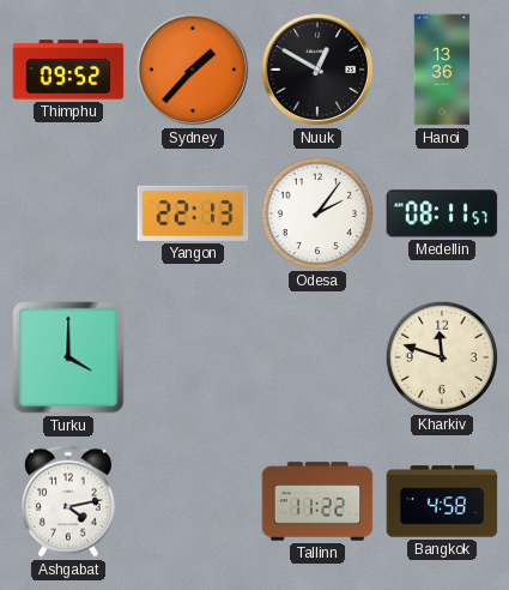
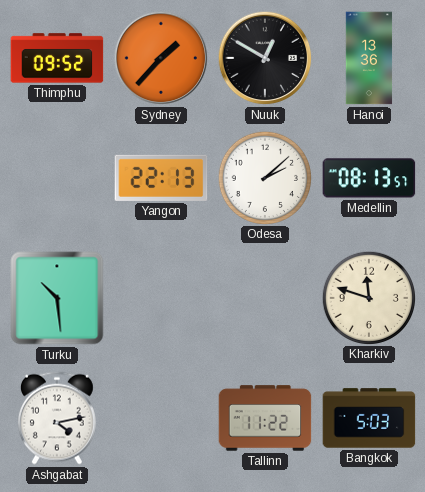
Odesa: 2:06 -> 2:08 (264, 177)
Medellin: 08:11 -> 08:13 (369, 178)
Turku: 4:00 -> 10:29 (57, 298)
Bangkok: 4:58 -> 5:03 (369, 418)
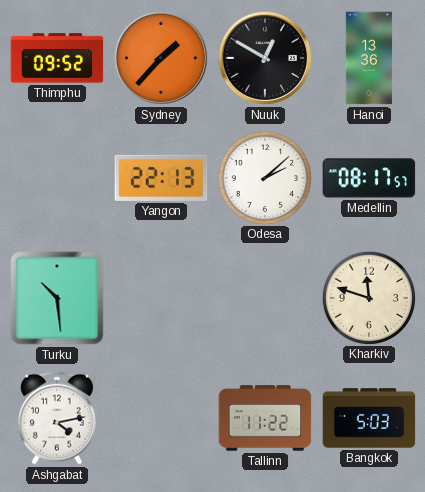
Medellin: 08:13 -> 08:17 (369, 178)
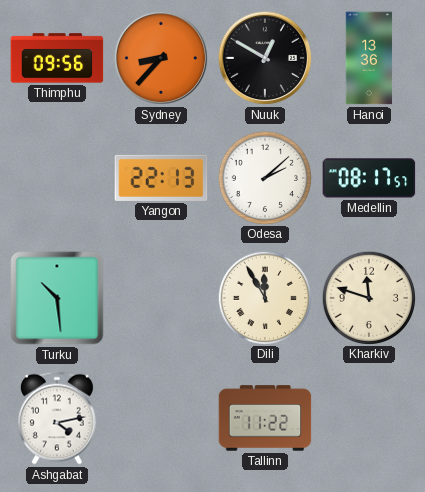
Thimphu: 09:52 -> 09:56 (57, 58)
Sydney: 1:37 -> 8:37 (161, 58)
Dili: none -> 11:55 (264, 297)
Bangkok: 5:03 -> none (369, 418)
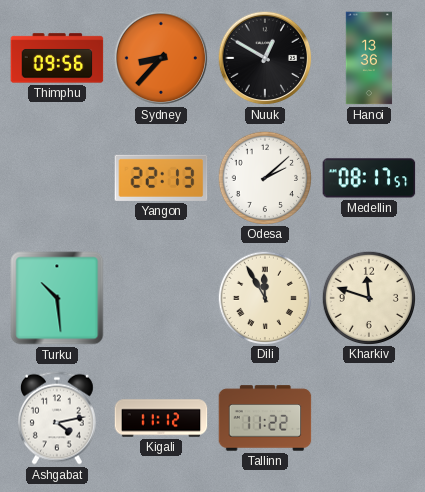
Kigali: none -> 11:12 (161, 418)
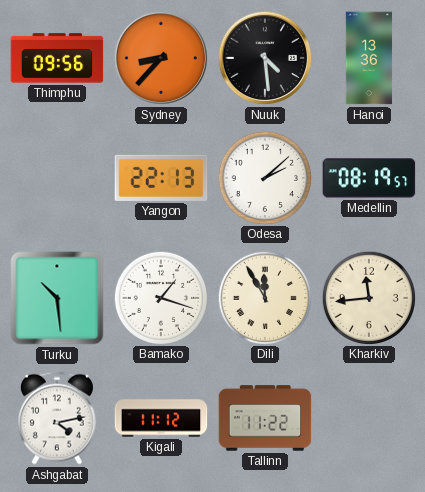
Nuuk: 12:50 -> 4:29 (265, 58)
Medellin: 08:17 -> 08:19 (369, 178)
Bamako: none -> 1:18 (160, 297)
Kharkiv: 11:48 -> 11:44 (368, 297)
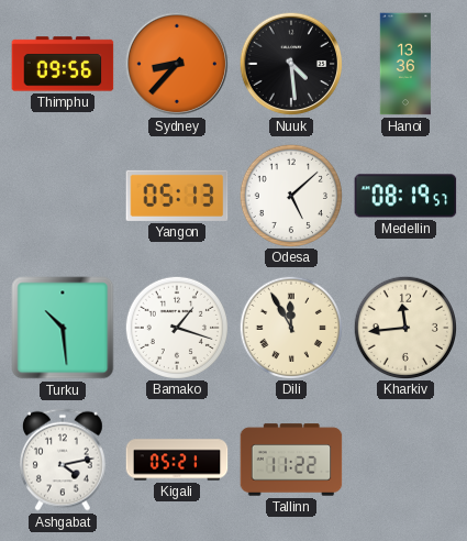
Yangon: 22:13 -> 05:13 (177, 196)
Odesa: 2:08 -> 5:08 (290, 195)
Kigali: 11:12 -> 05:21 (177, 460)
